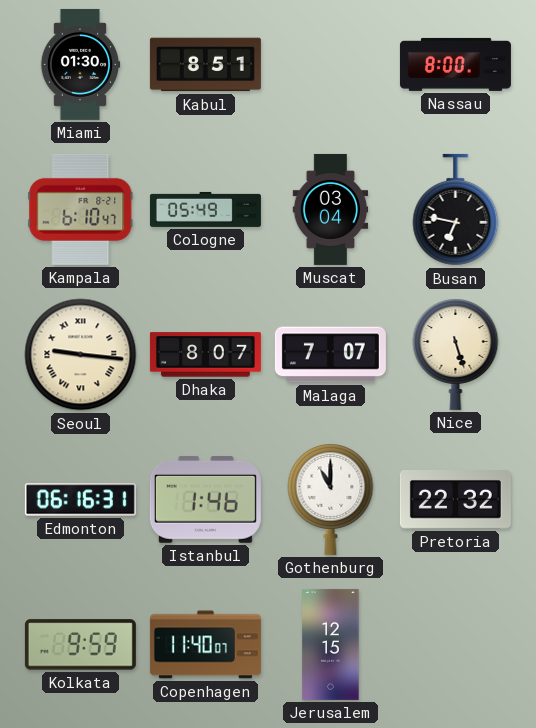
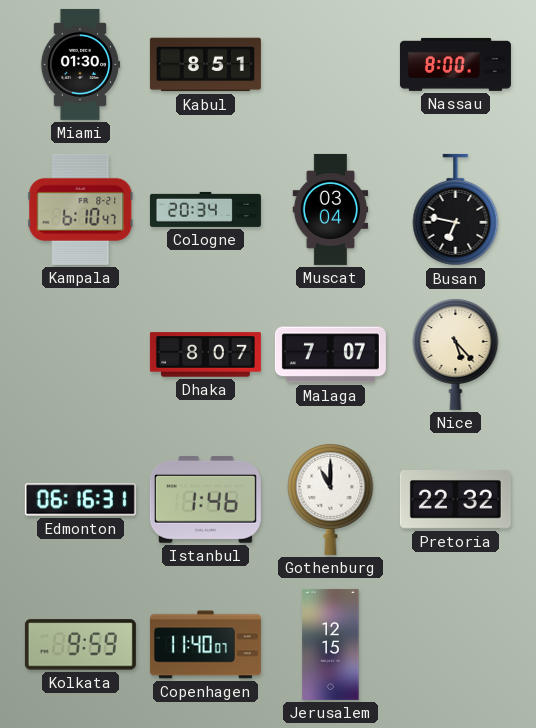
Cologne: 05:49 -> 20:34 (205, 209)
Seoul: 9:16 -> none (81, 355)
Nice: 5:27 -> 5:23 (456, 355)
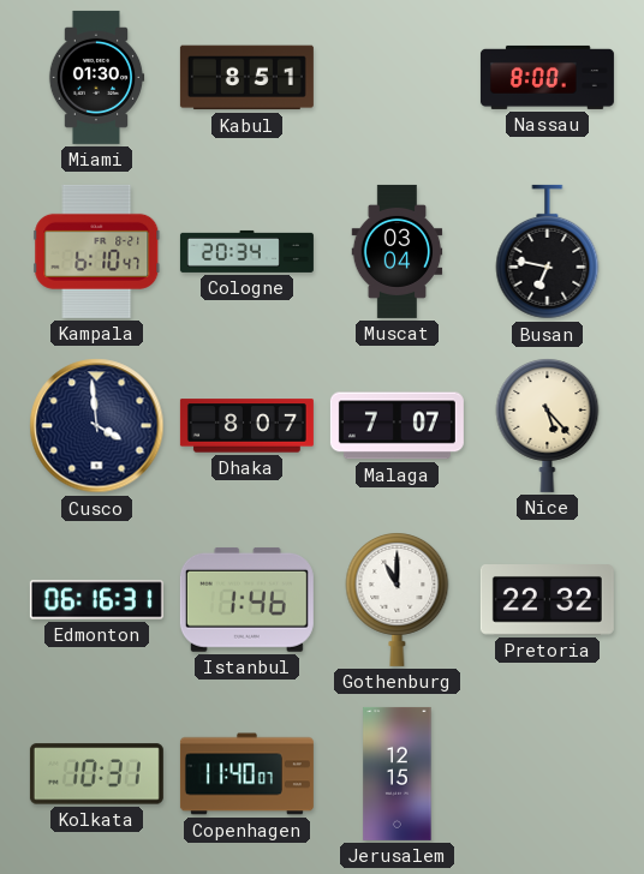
Cusco: none -> 3:59 (97, 426)
Kolkata: 9:59 -> 10:31 (96, 774)
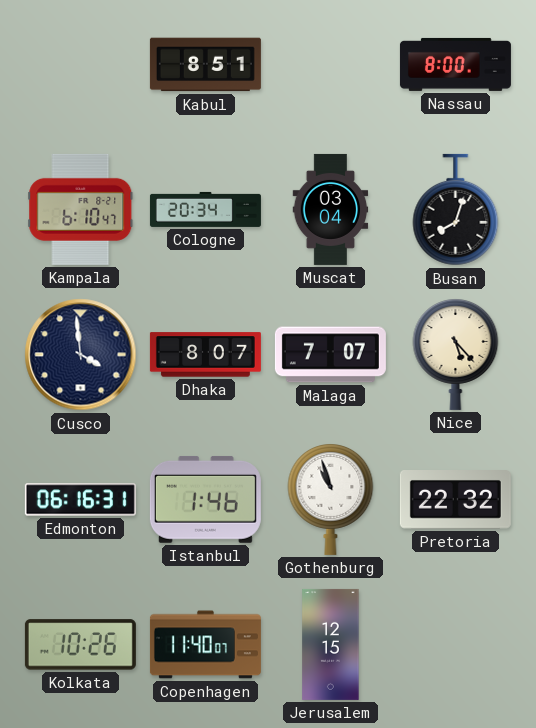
Miami: 01:30 -> none (96, 77)
Busan: 6:47 -> 8:03 (456, 210)
Gothenburg: 11:00 -> 10:57 (331, 500)
Kolkata: 10:31 -> 10:26 (80, 645)
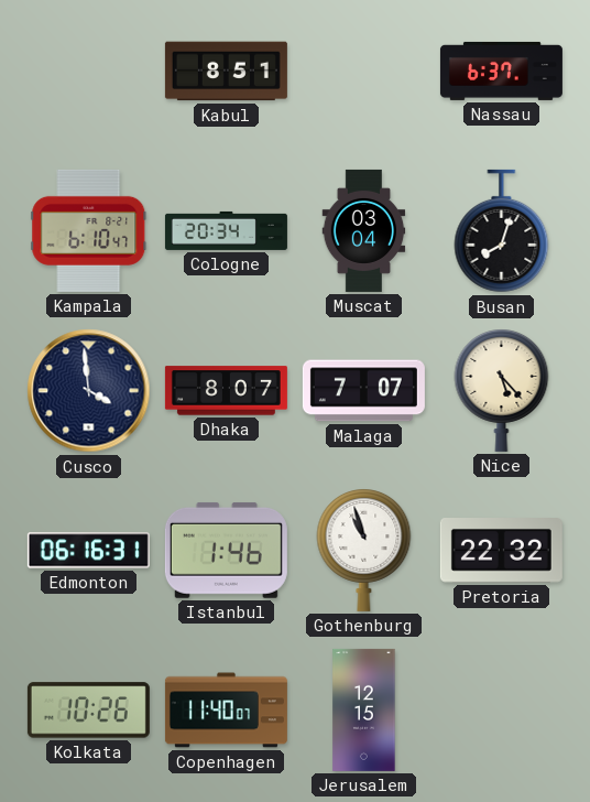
Nassau: 8:00 -> 6:37 (501, 71)
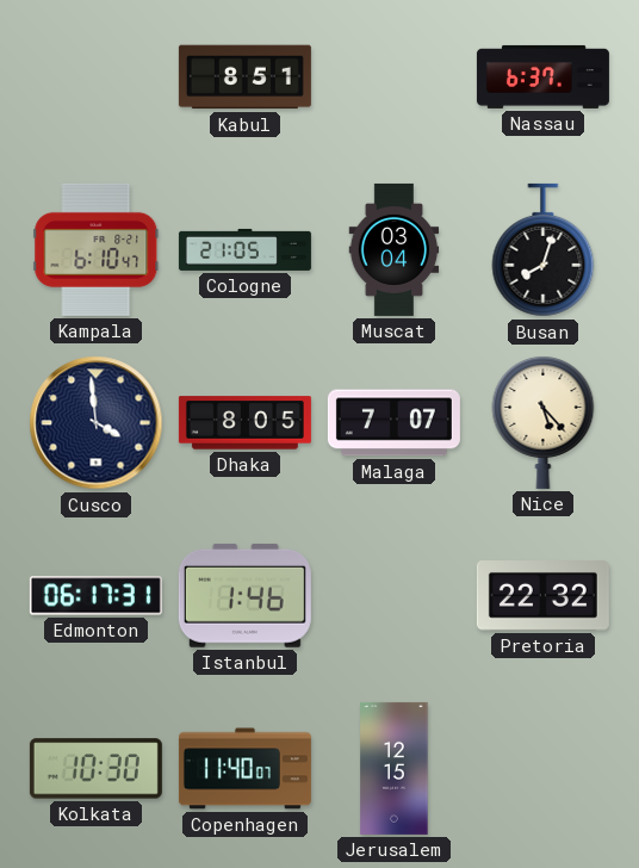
Cologne: 20:34 -> 21:05 (244, 249)
Dhaka: 8:07 -> 8:05 (244, 423)
Edmonton: 06:16 -> 06:17 (95, 596)
Gothenburg: 10:57 -> none (364, 551)
Kolkata: 10:26 -> 10:30 (95, 769)
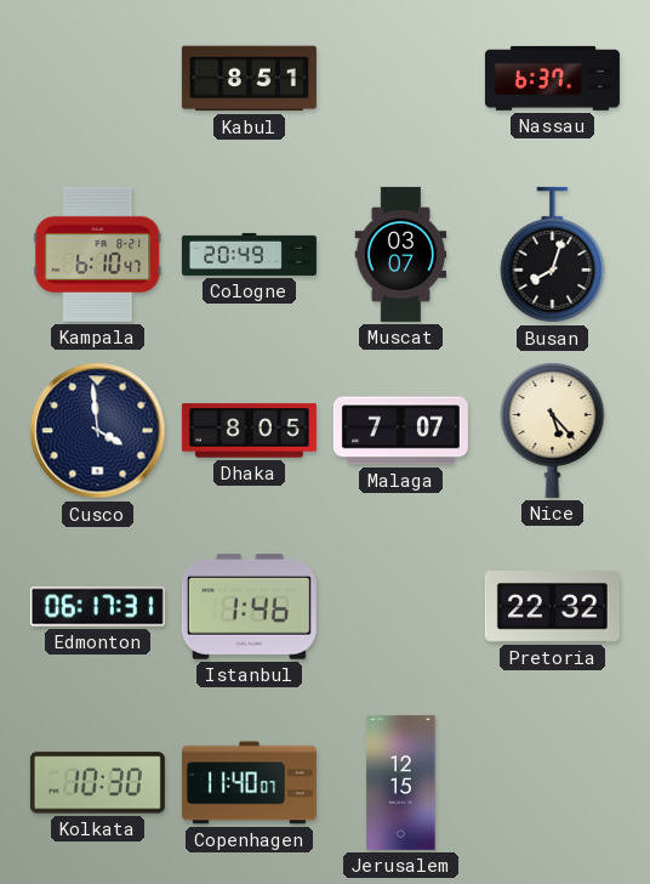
Cologne: 21:05 -> 20:49 (249, 254)
Muscat: 03:04 -> 03:07 (401, 254)
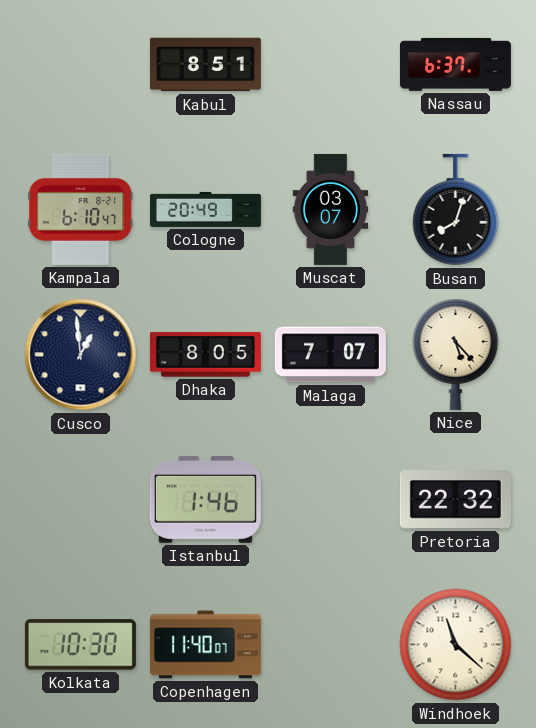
Cusco: 3:59 -> 12:59 (81, 355)
Edmonton: 06:17 -> none (97, 607)
Jerusalem: 12:15 -> none (401, 782)
Windhoek: none -> 11:22 (456, 645)
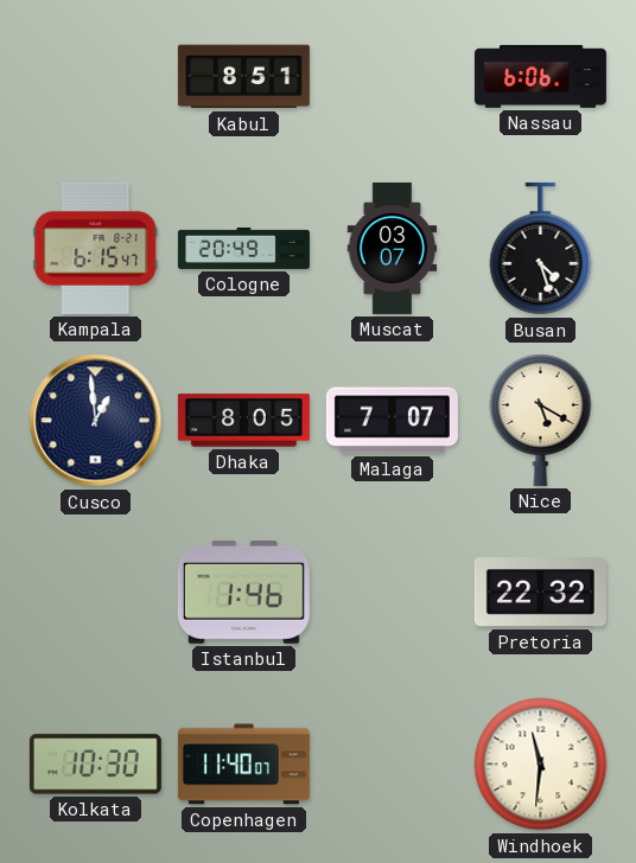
Nassau: 6:37 -> 6:06 (540, 76)
Kampala: 6:10 -> 6:15 (96, 248)
Busan: 8:03 -> 4:27 (541, 249)
Nice: 5:23 -> 5:20 (541, 421)
Windhoek: 11:22 -> 11:31 (541, 765)
